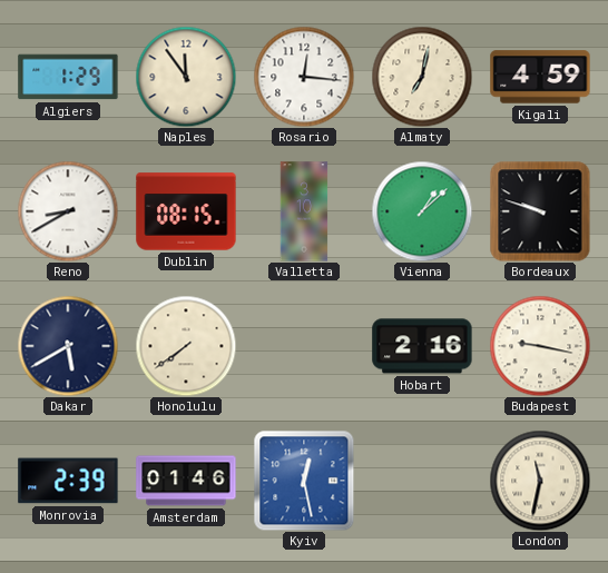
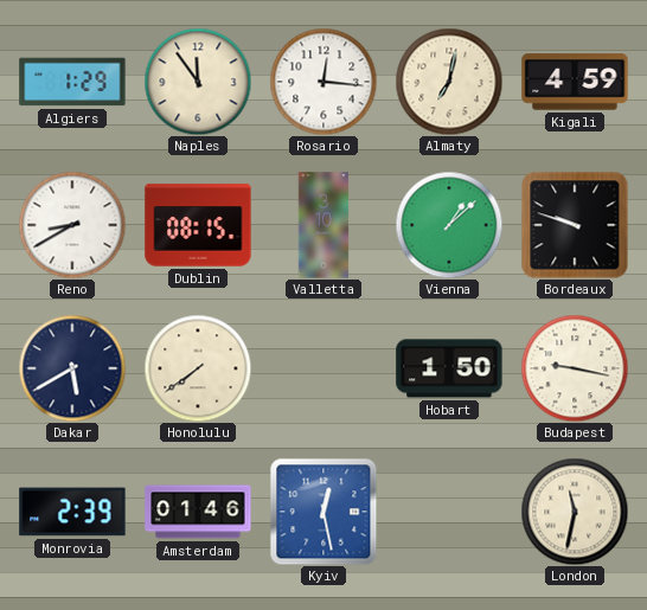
Hobart: 2:16 -> 1:50 (449, 368)
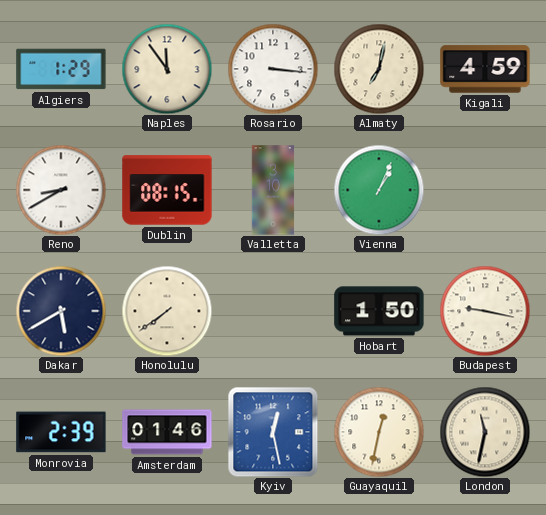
Rosario: 12:16 -> 3:16 (273, 69)
Vienna: 1:08 -> 1:04 (379, 190)
Bordeaux: 9:48 -> none (575, 225)
Guayaquil: none -> 12:32 (379, 432)
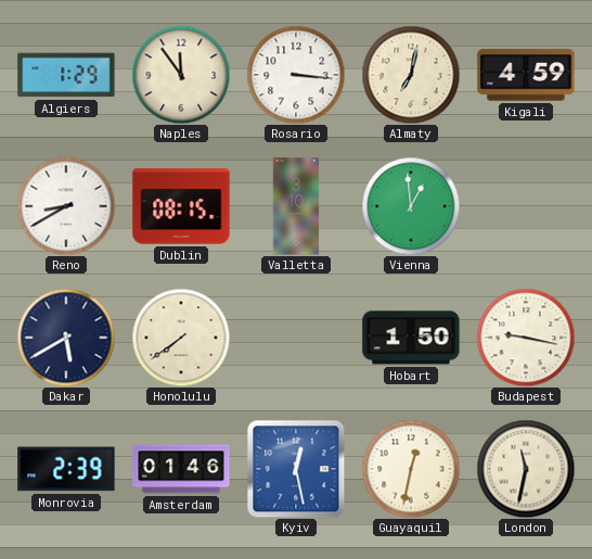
Vienna: 1:04 -> 12:59 (411, 206)
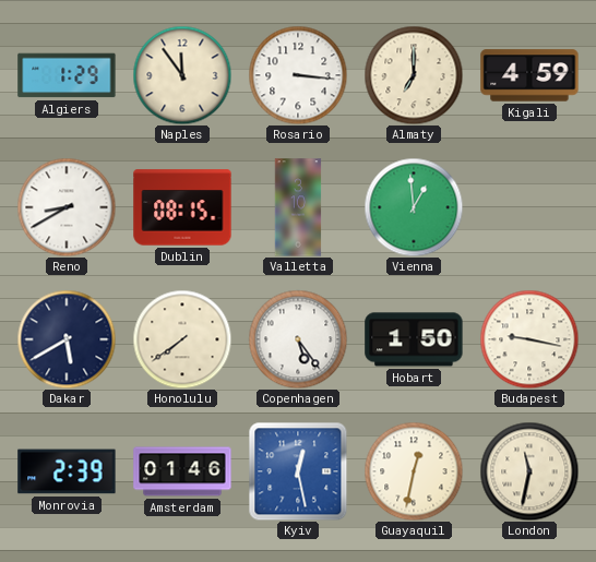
Almaty: 7:02 -> 7:00 (414, 75)
Copenhagen: none -> 5:24 (298, 339)
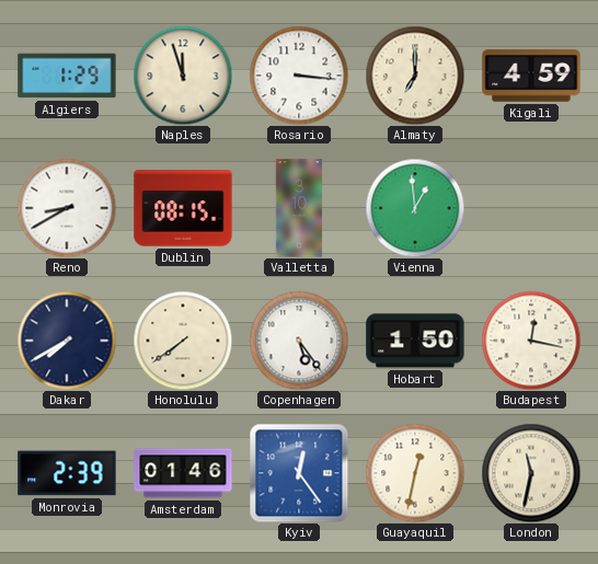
Naples: 11:54 -> 11:57 (183, 76)
Dakar: 5:40 -> 7:40 (67, 341)
Budapest: 9:17 -> 12:17 (531, 341)
Kyiv: 12:28 -> 12:24 (299, 473)
